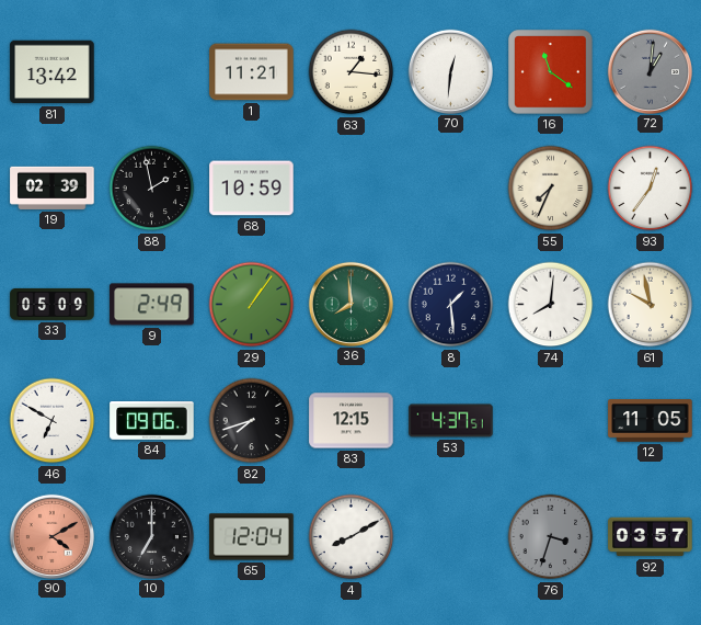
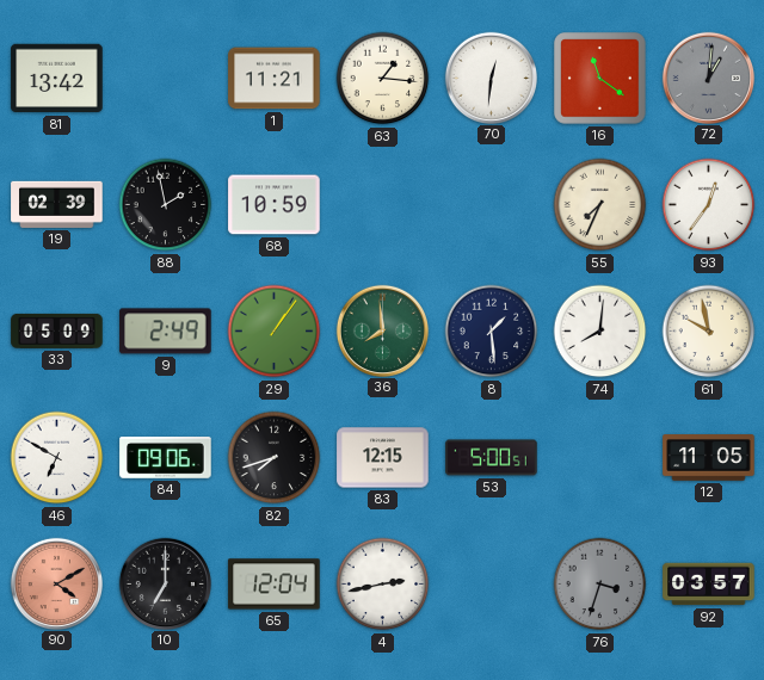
53: 4:37 -> 5:00 (492, 458)
4: 8:10 -> 2:43 (383, 585)
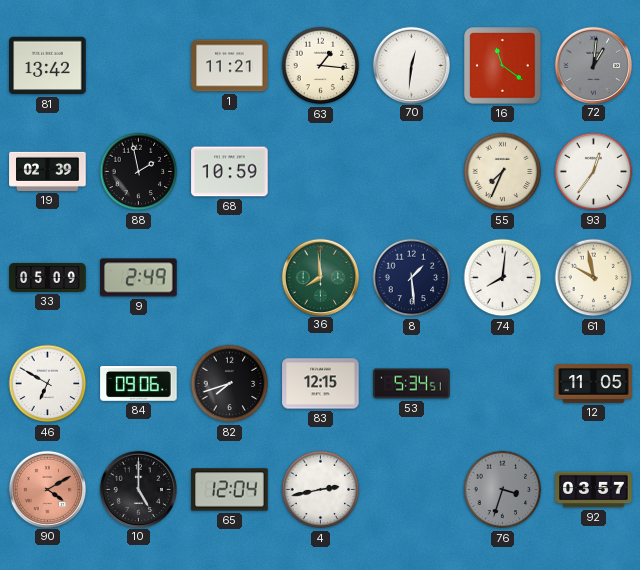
29: 1:06 -> none (275, 332)
53: 5:00 -> 5:34 (412, 384)
10: 7:00 -> 5:00 (138, 489)
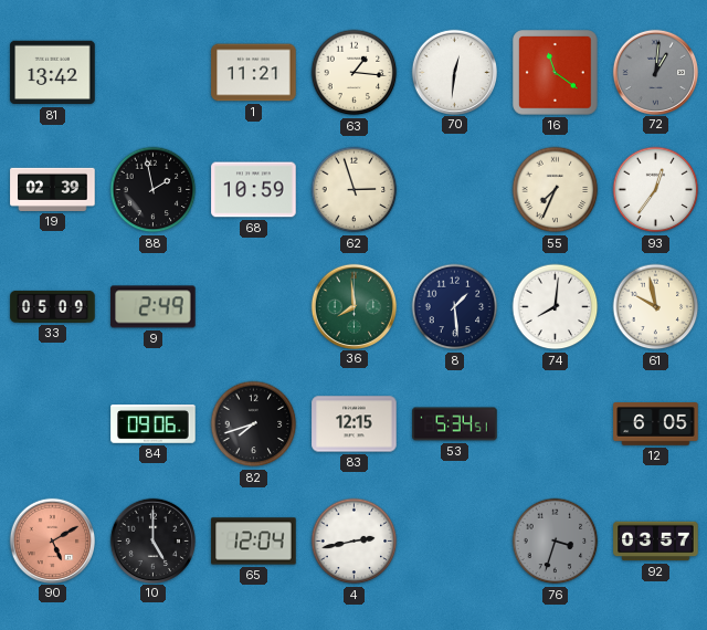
62: none -> 2:57 (355, 190)
46: 6:50 -> none (48, 384)
12: 11:05 -> 6:05 (656, 424)
90: 4:10 -> 5:10 (52, 540)
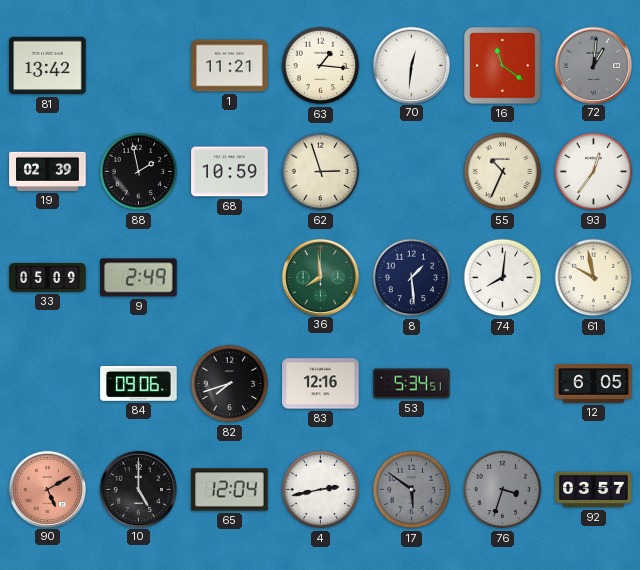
55: 7:34 -> 10:34 (503, 172)
83: 12:15 -> 12:16 (321, 384)
17: none -> 5:51 (412, 490)
